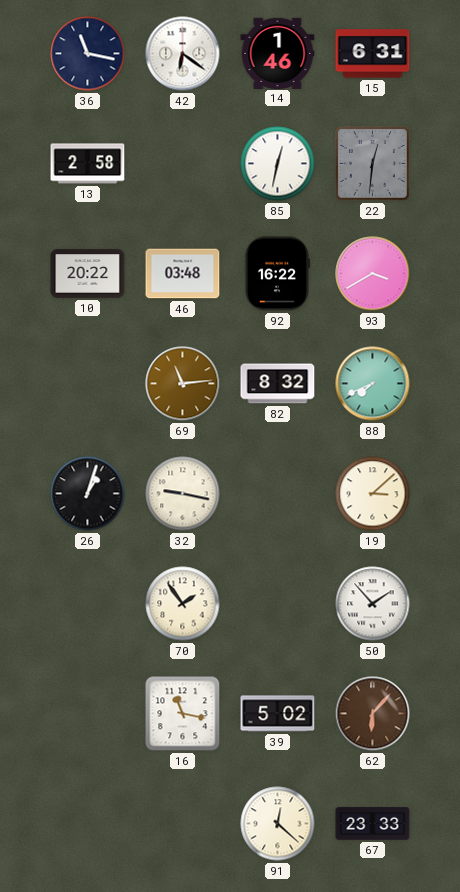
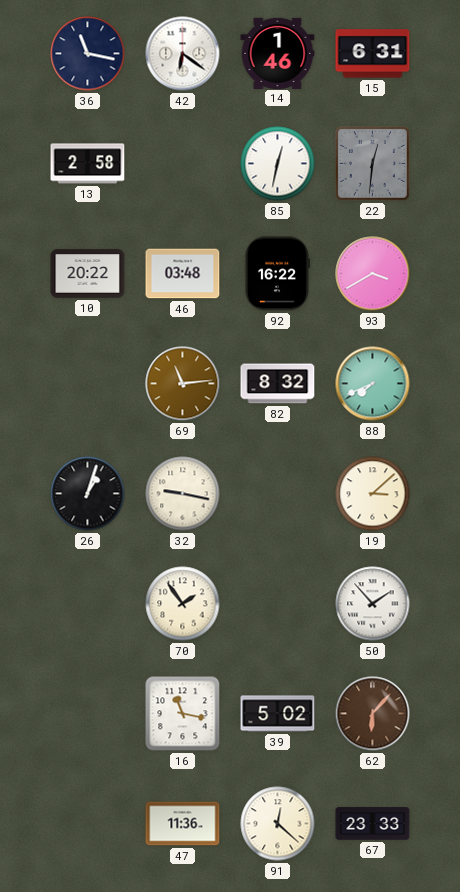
47: none -> 11:36 (183, 824)
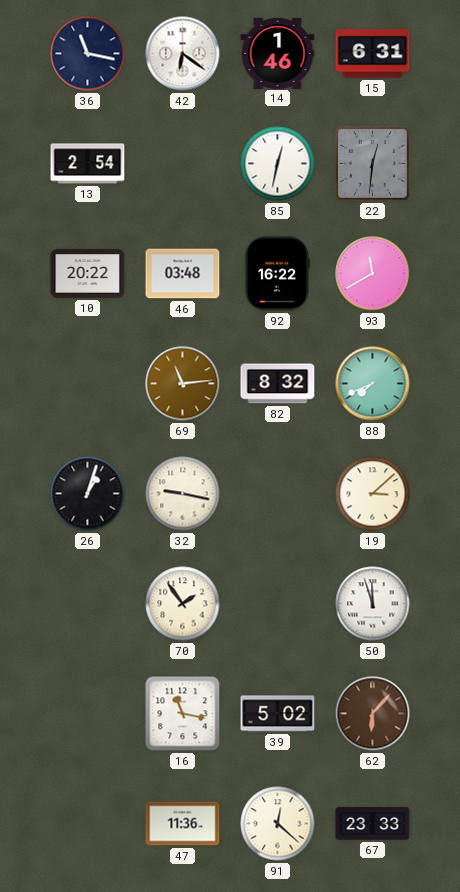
13: 2:58 -> 2:54 (88, 164)
93: 3:40 -> 11:40 (373, 274)
50: 1:53 -> 11:57 (373, 604)
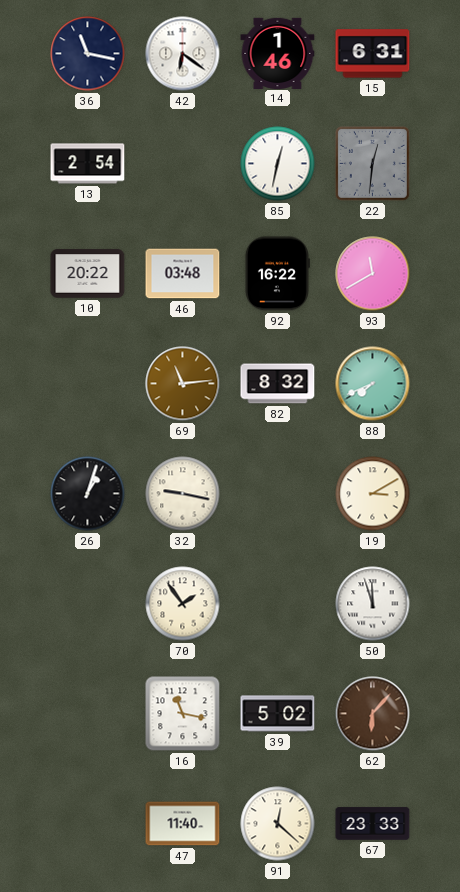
19: 3:08 -> 3:10 (373, 494)
47: 11:36 -> 11:40 (183, 824)
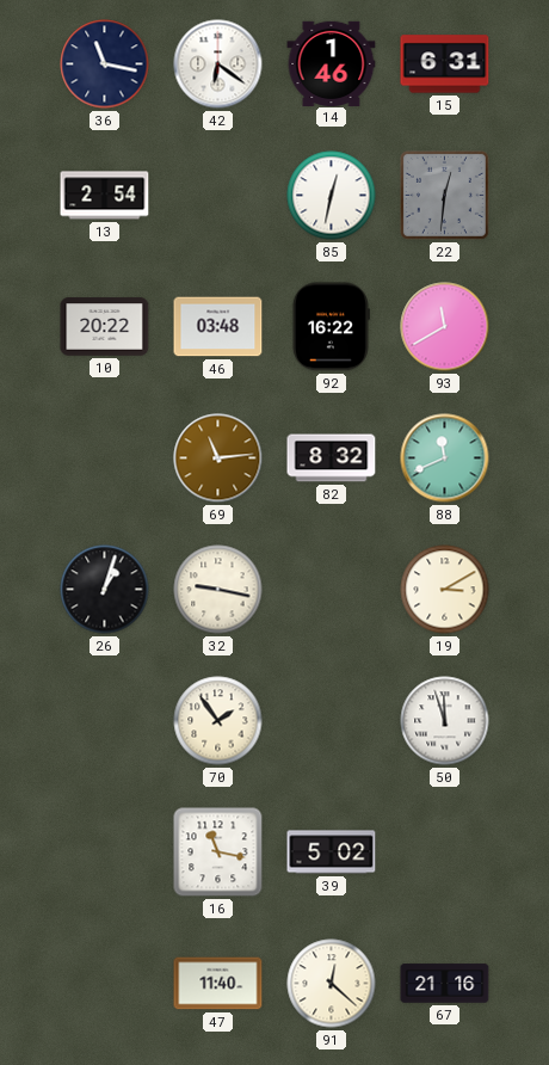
88: 7:41 -> 11:41 (445, 458)
62: 6:07 -> none (373, 714)
67: 23:33 -> 21:16 (445, 984)
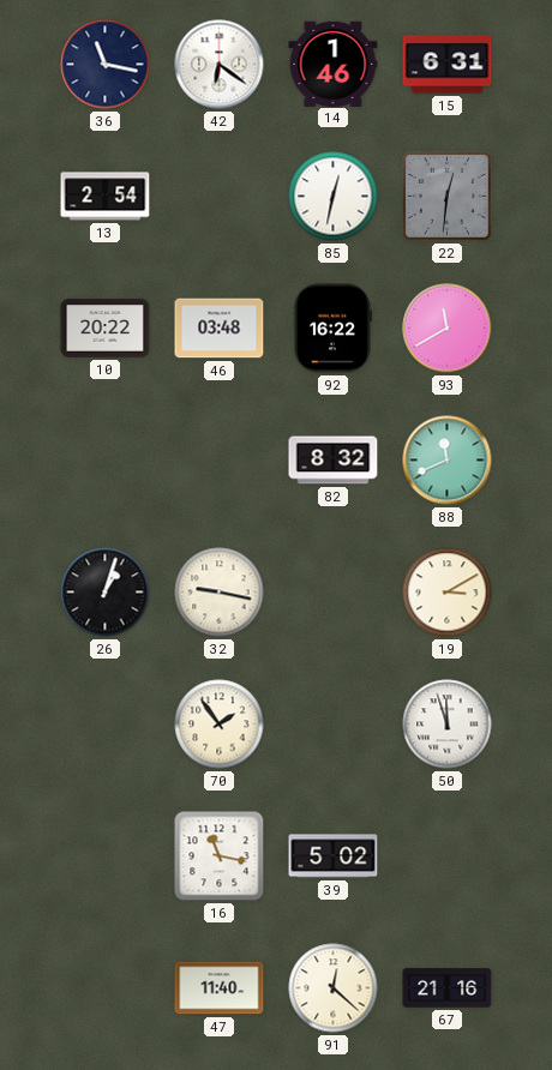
69: 11:14 -> none (218, 458)
